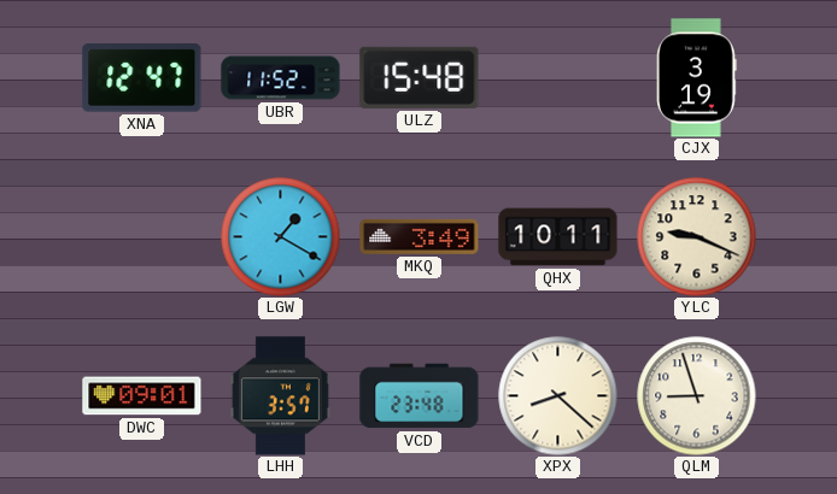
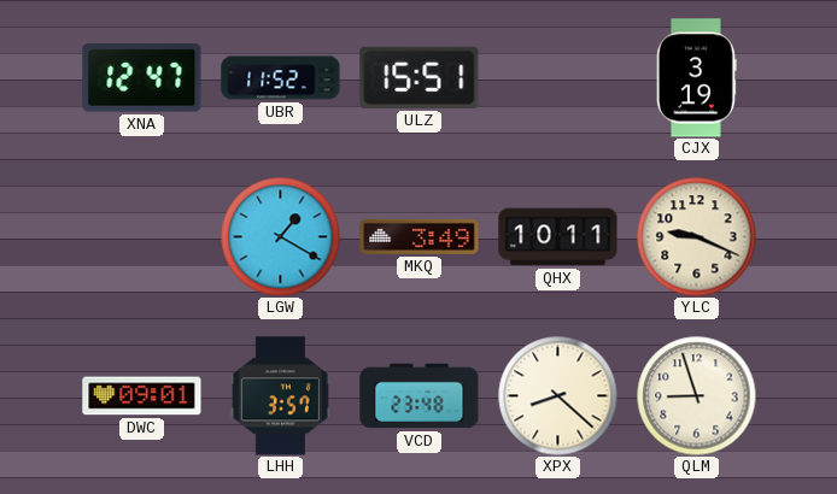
ULZ: 15:48 -> 15:51 (420, 77)
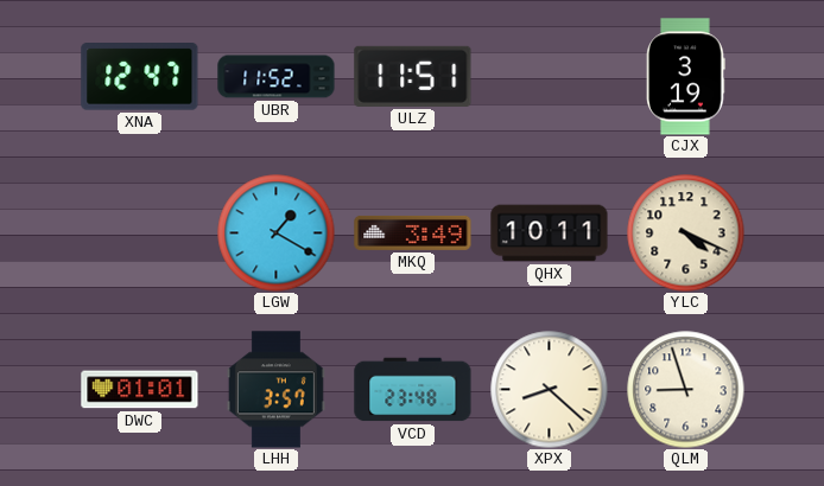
ULZ: 15:51 -> 11:51 (413, 76)
YLC: 9:19 -> 4:19 (686, 234)
DWC: 09:01 -> 01:01 (140, 390)
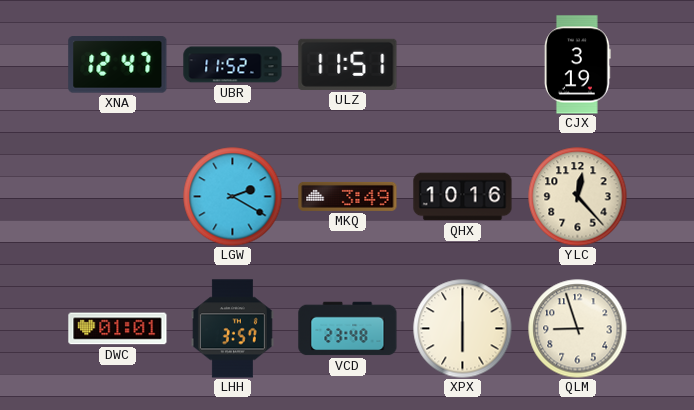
LGW: 1:20 -> 2:20 (233, 197)
QHX: 10:11 -> 10:16 (463, 197)
YLC: 4:19 -> 12:23 (578, 197)
XPX: 8:22 -> 6:00 (463, 329)
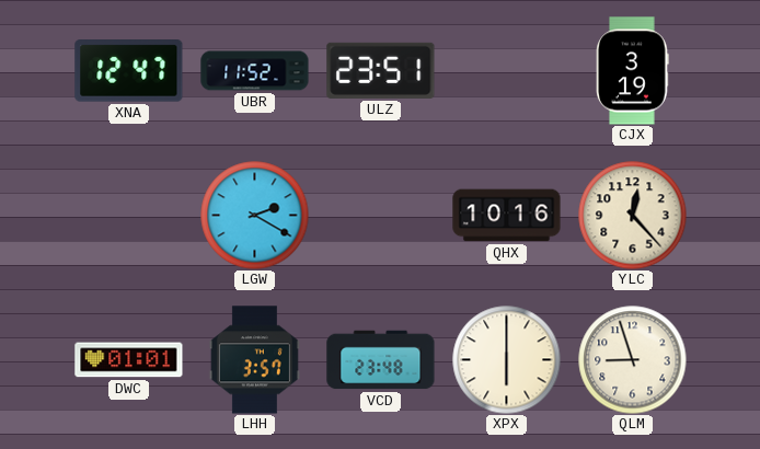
ULZ: 11:51 -> 23:51 (381, 70)
MKQ: 3:49 -> none (348, 196)
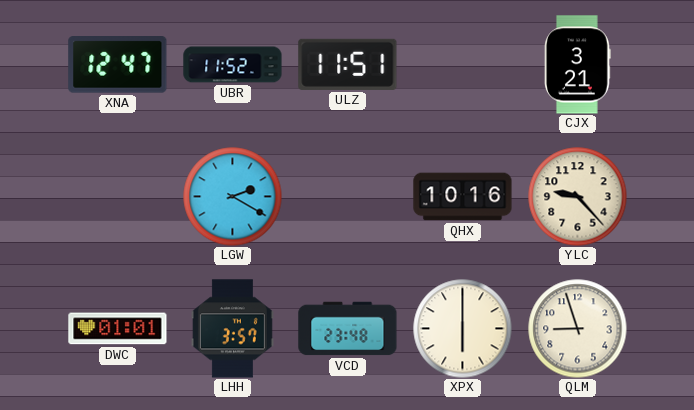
ULZ: 23:51 -> 11:51 (348, 64)
CJX: 3:19 -> 3:21 (578, 65)
YLC: 12:23 -> 9:23 (578, 197)
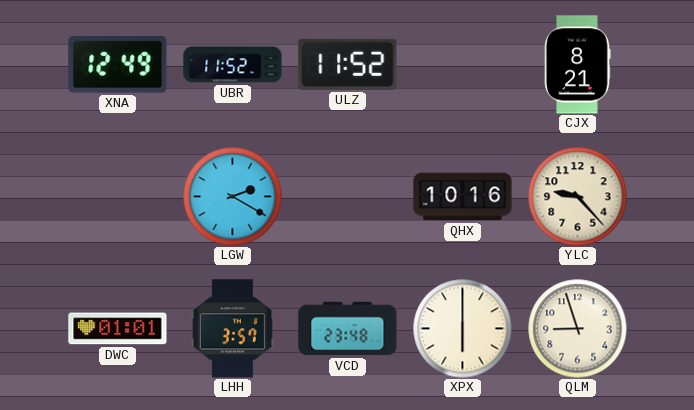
XNA: 12:47 -> 12:49 (118, 65)
ULZ: 11:51 -> 11:52 (348, 64)
CJX: 3:21 -> 8:21 (578, 65)
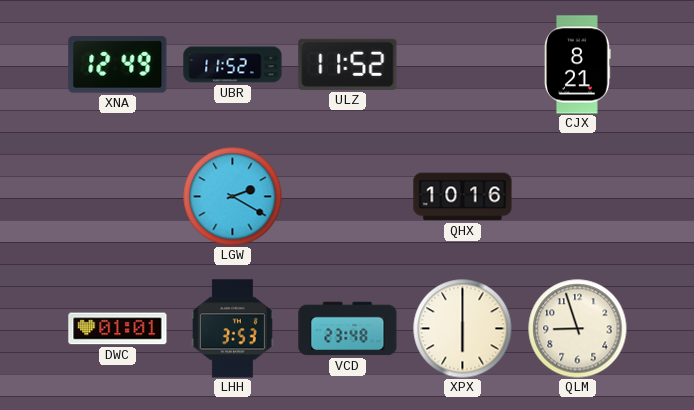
YLC: 9:23 -> none (578, 197)
LHH: 3:57 -> 3:53 (232, 329)
